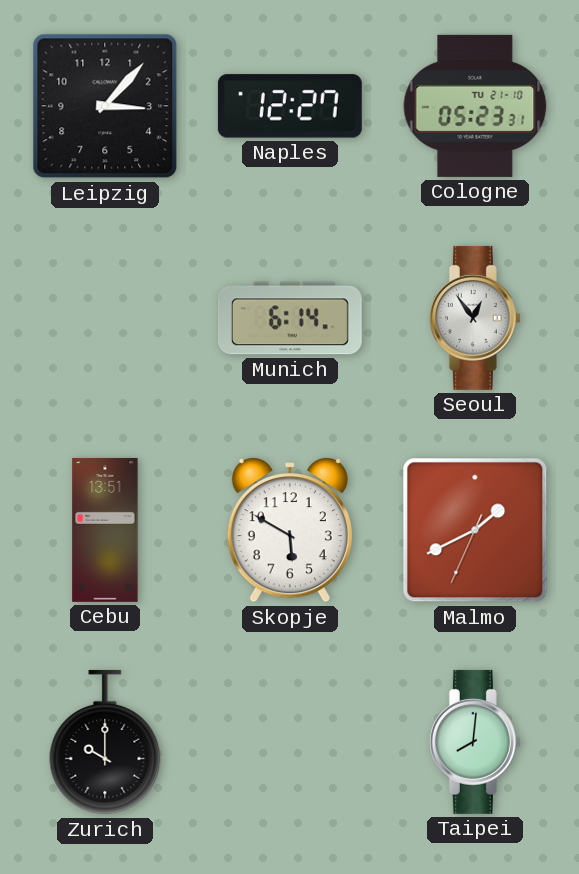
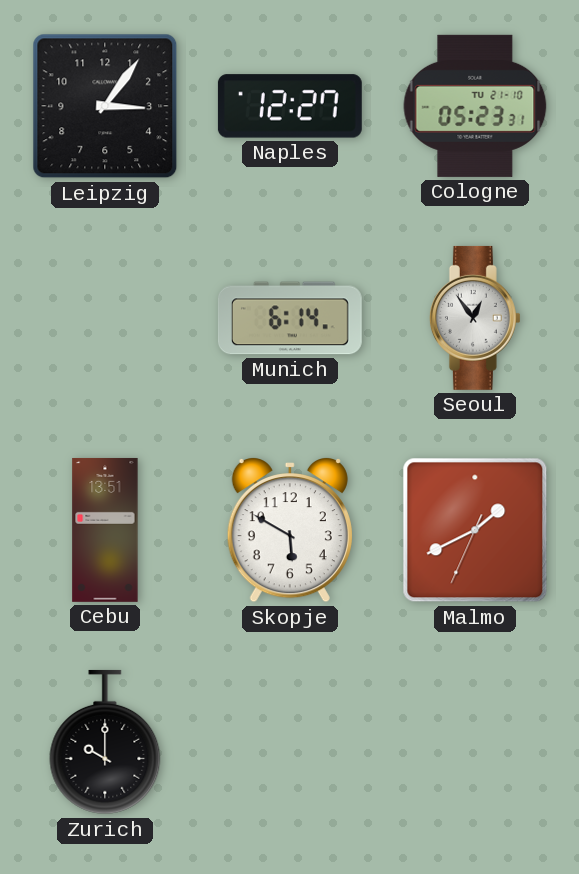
Leipzig: 3:07 -> 3:06 (105, 106)
Taipei: 8:01 -> none (475, 742)
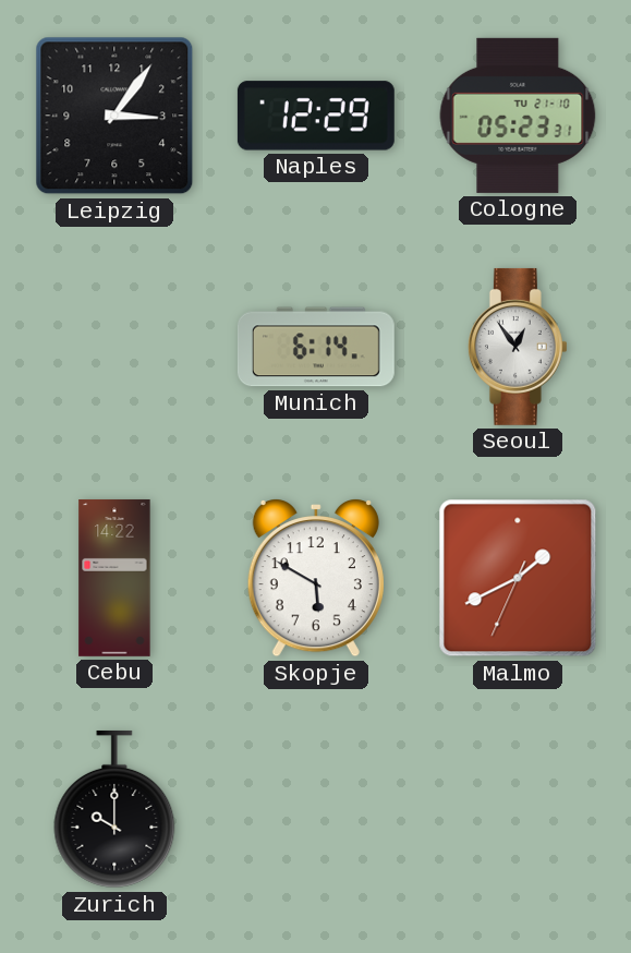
Naples: 12:27 -> 12:29 (316, 116)
Cebu: 13:51 -> 14:22 (114, 578)
